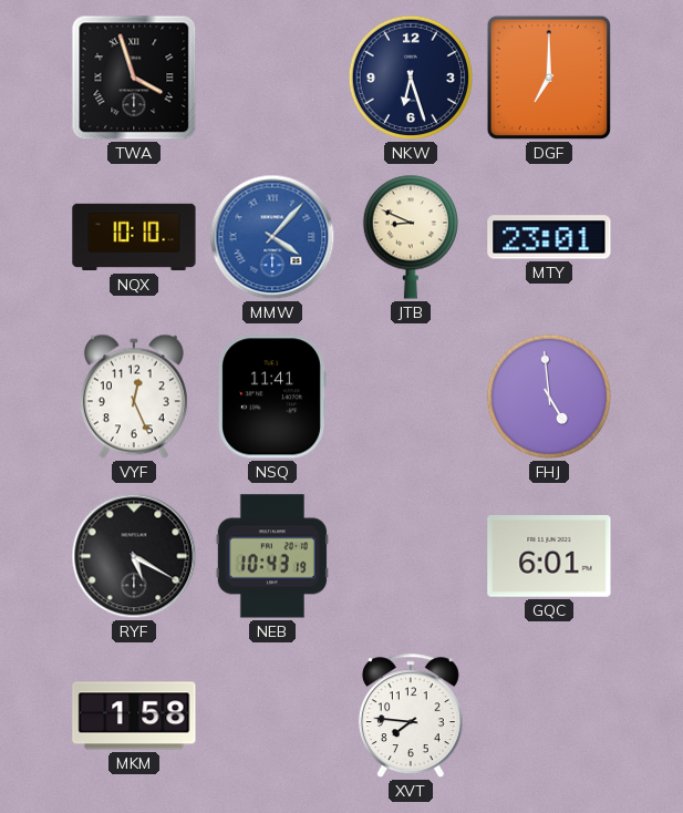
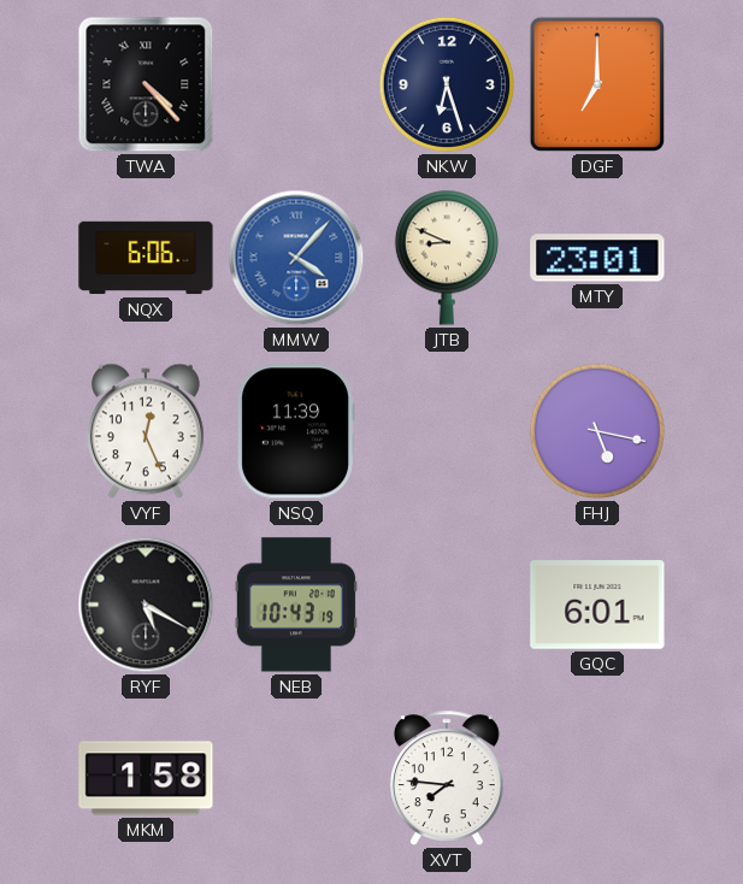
TWA: 3:57 -> 4:23 (146, 84)
NQX: 10:10 -> 6:06 (146, 258)
NSQ: 11:41 -> 11:39 (296, 431)
FHJ: 4:59 -> 5:17 (597, 431)
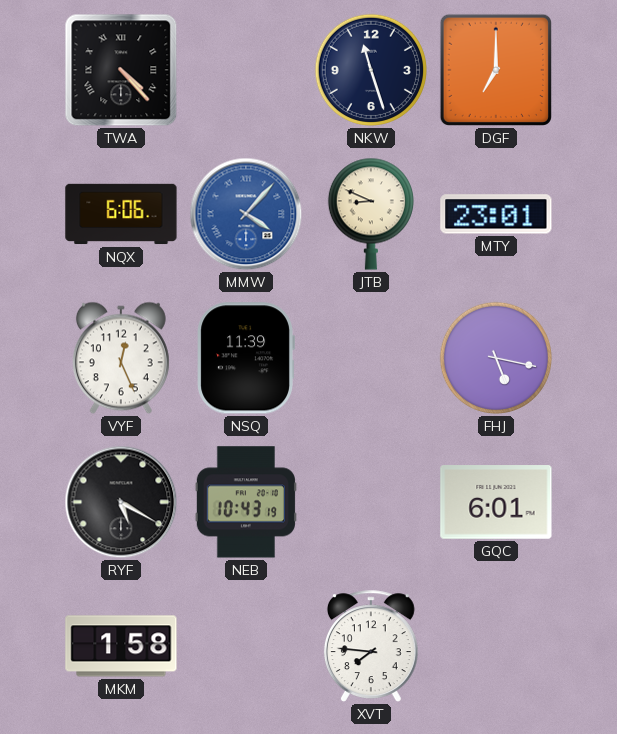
NKW: 6:27 -> 11:27 (371, 70)
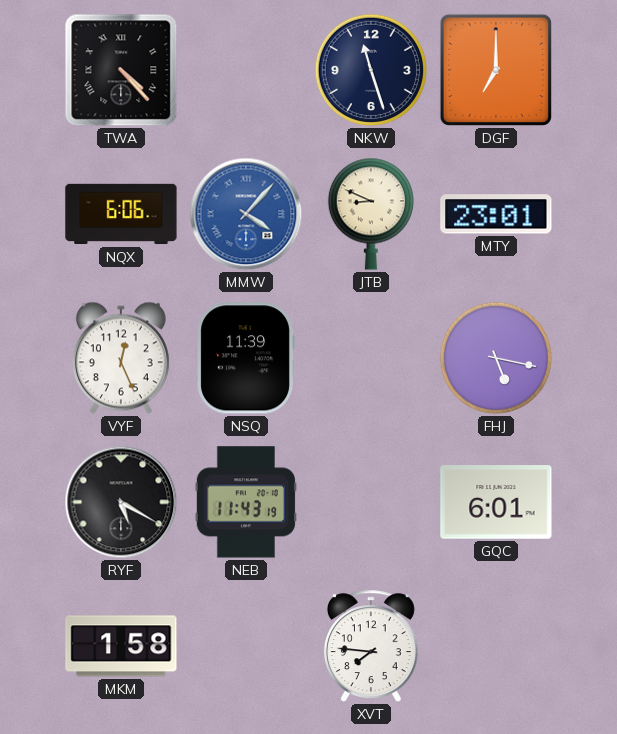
NEB: 10:43 -> 11:43 (246, 502)
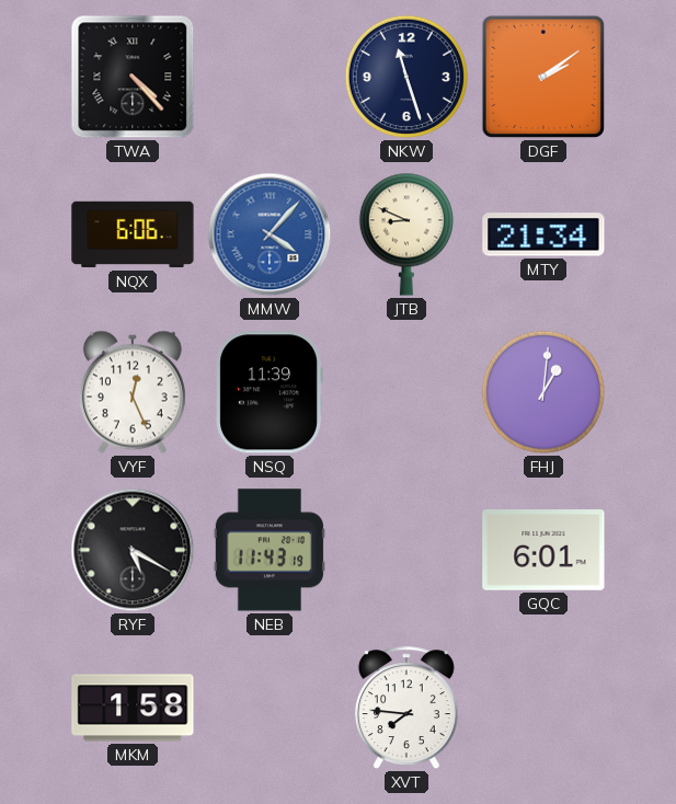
DGF: 7:00 -> 2:09 (543, 77)
MTY: 23:01 -> 21:34 (543, 234)
FHJ: 5:17 -> 1:01 (543, 392)
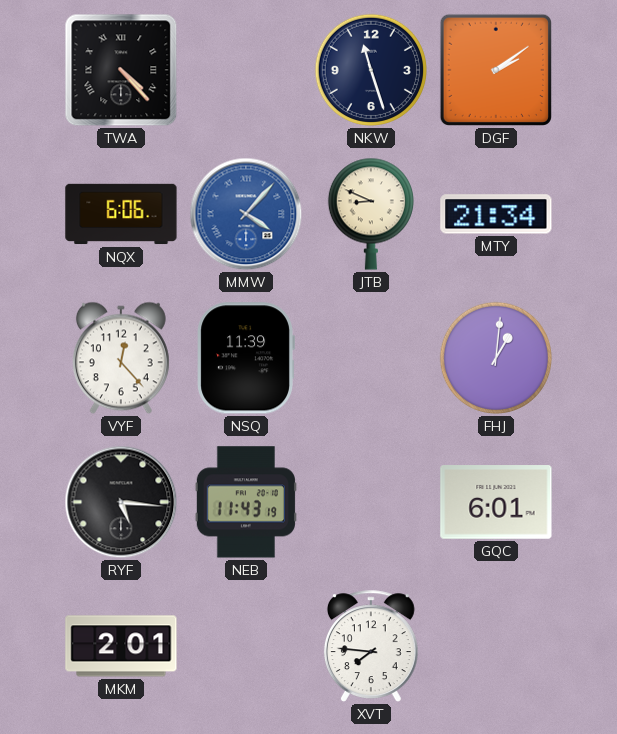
VYF: 12:26 -> 12:23 (121, 358)
RYF: 5:20 -> 5:16 (121, 502)
MKM: 1:58 -> 2:01 (121, 646)
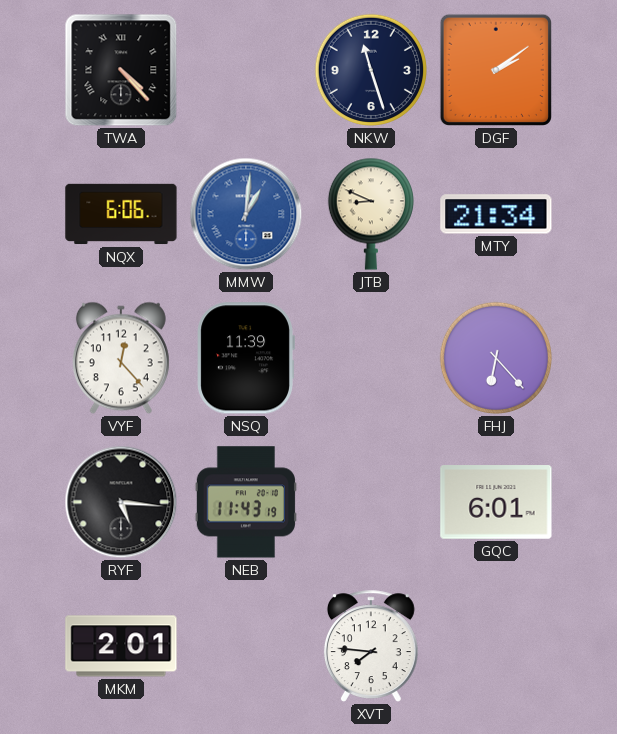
MMW: 4:07 -> 1:01 (246, 214)
FHJ: 1:01 -> 6:23 (496, 358)
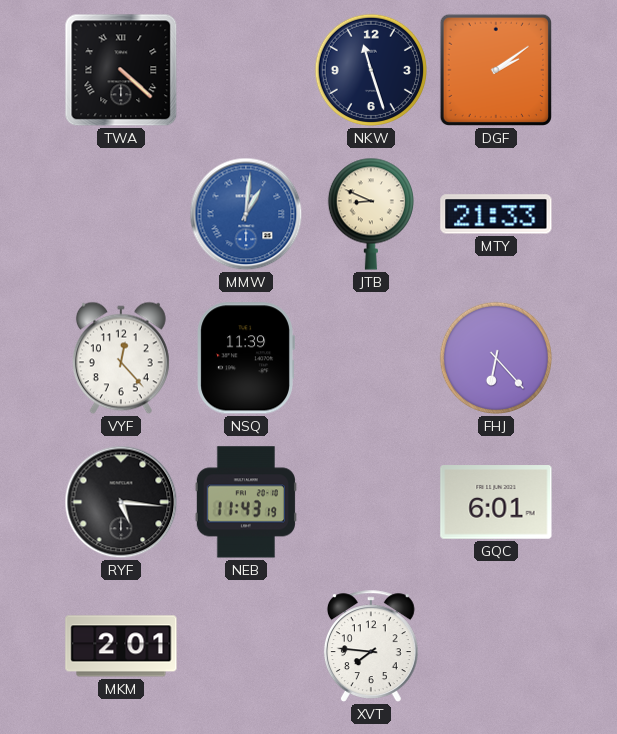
TWA: 4:23 -> 4:22 (121, 70)
NQX: 6:06 -> none (121, 214)
MTY: 21:34 -> 21:33 (496, 214)
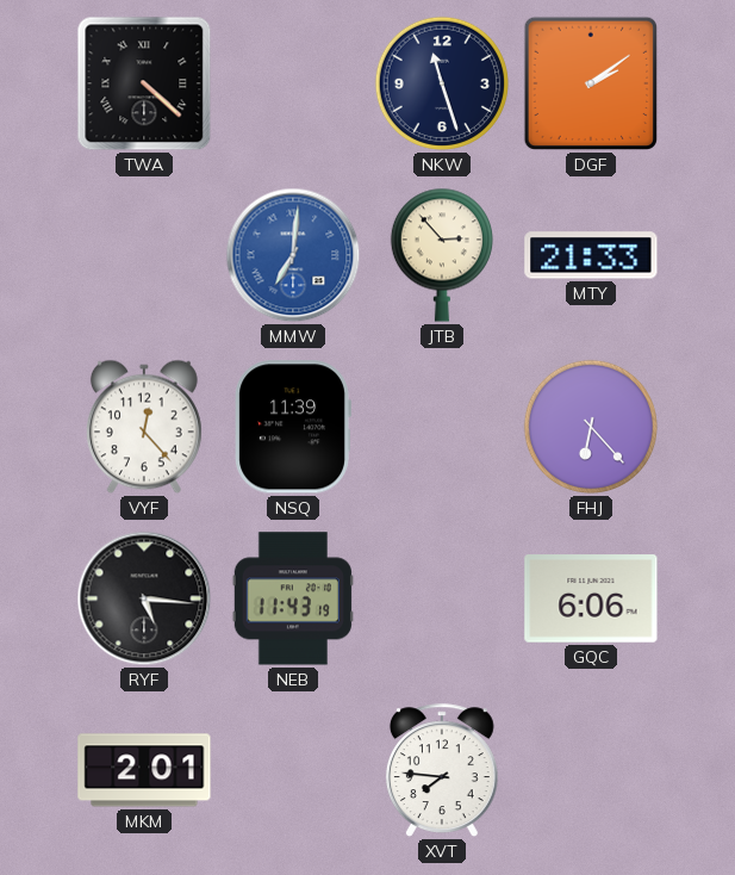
MMW: 1:01 -> 7:01 (293, 255)
JTB: 8:49 -> 2:53 (442, 255)
GQC: 6:01 -> 6:06 (591, 598)
